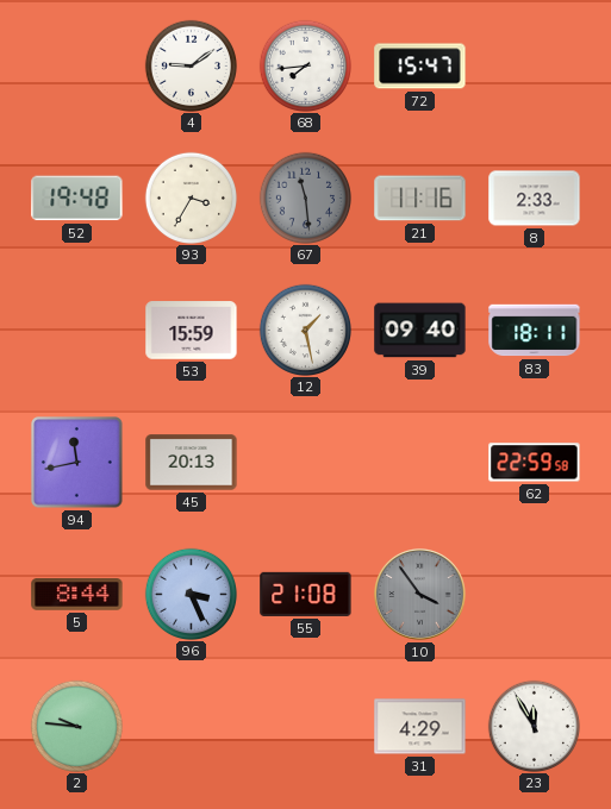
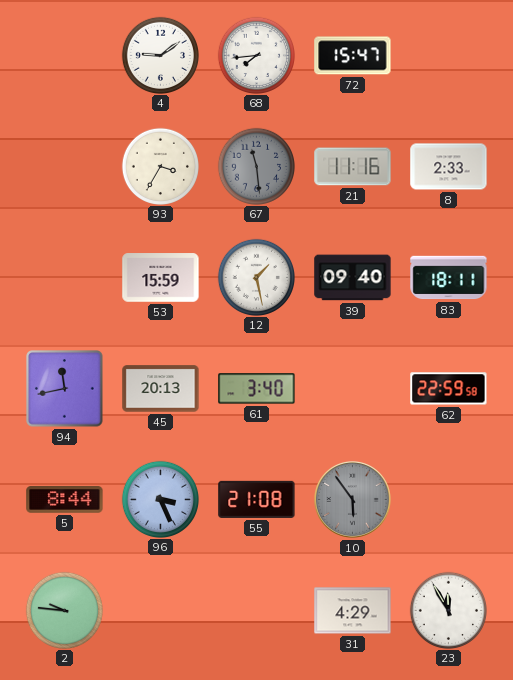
52: 19:48 -> none (77, 199)
61: none -> 3:40 (257, 389)
10: 3:54 -> 5:54 (352, 499)
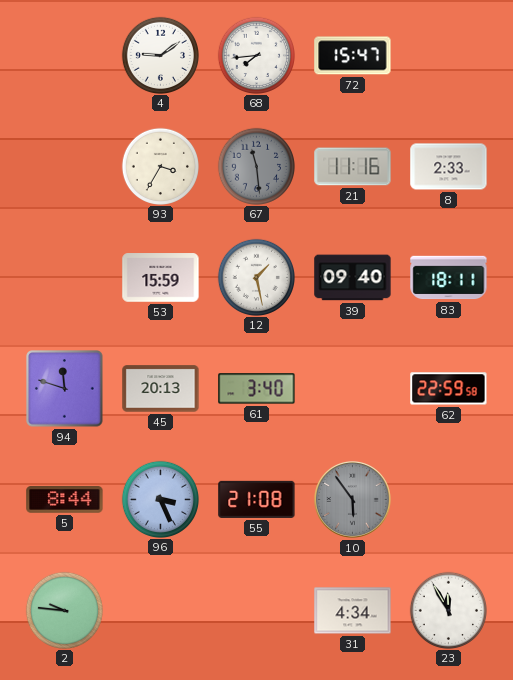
94: 11:43 -> 11:48 (65, 389)
31: 4:29 -> 4:34 (353, 611)
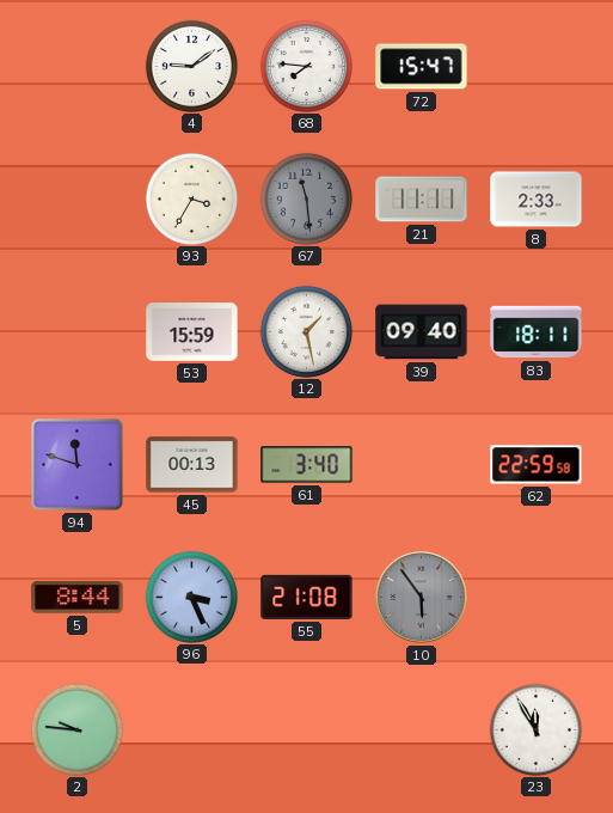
68: 7:44 -> 7:46 (306, 66)
21: 11:16 -> 11:11 (422, 200)
45: 20:13 -> 00:13 (192, 465)
31: 4:34 -> none (353, 611)
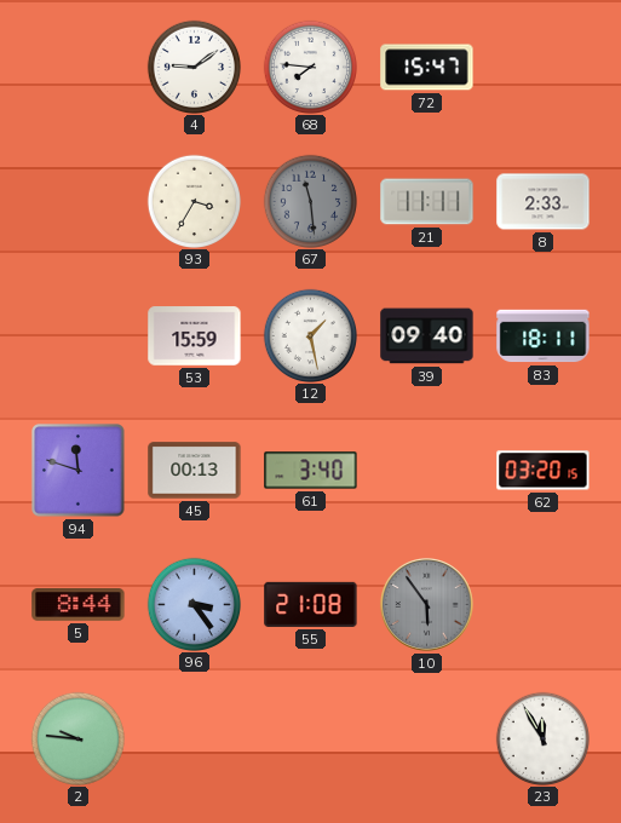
62: 22:59 -> 03:20 (544, 471)
96: 3:26 -> 3:24 (194, 604)
